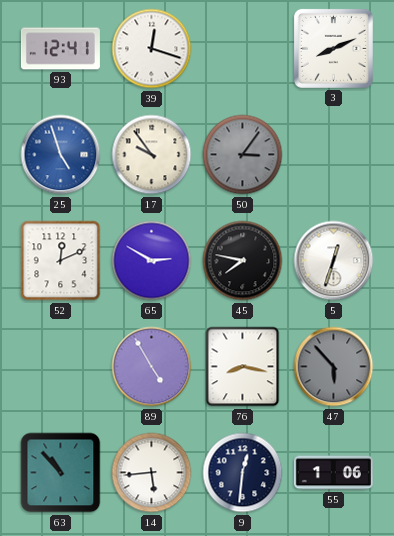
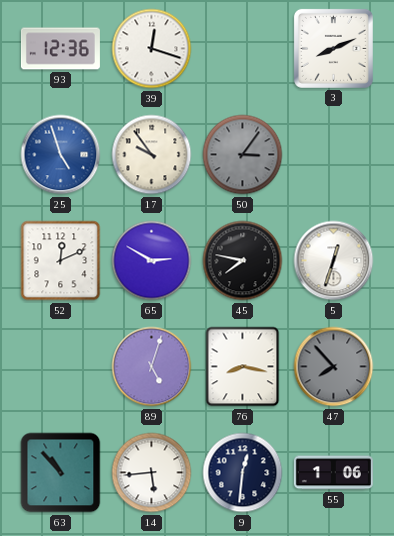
93: 12:41 -> 12:36 (60, 49)
89: 4:55 -> 5:03 (152, 367)
47: 5:53 -> 7:53 (334, 367)
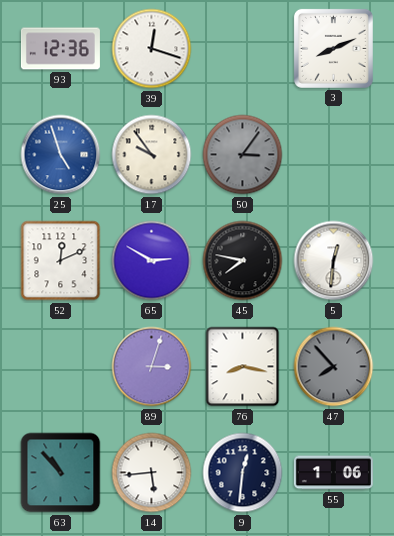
5: 12:33 -> 12:31 (334, 261)
89: 5:03 -> 3:03 (152, 367)
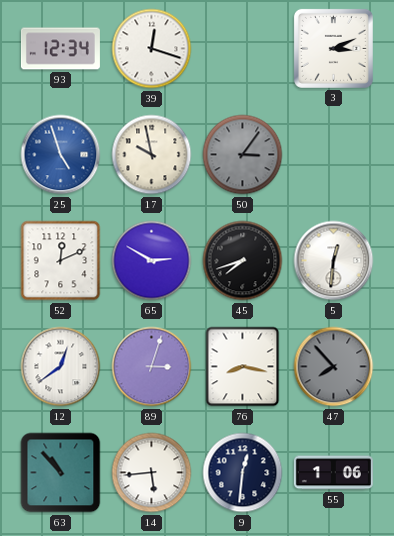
93: 12:36 -> 12:34 (60, 49)
3: 8:11 -> 3:11 (333, 48)
17: 9:54 -> 9:58 (152, 155)
45: 7:47 -> 7:42 (243, 261)
12: none -> 12:39 (61, 367)
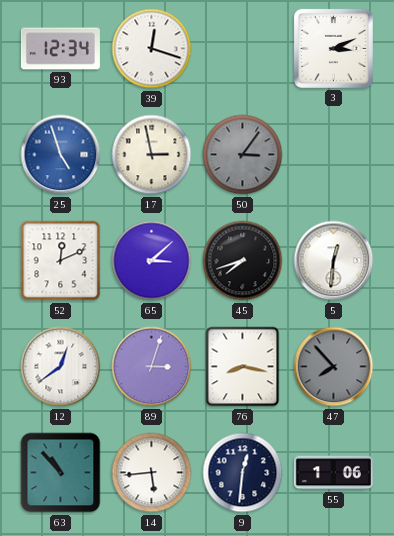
17: 9:58 -> 2:58 (152, 155)
65: 2:50 -> 3:08 (152, 261)
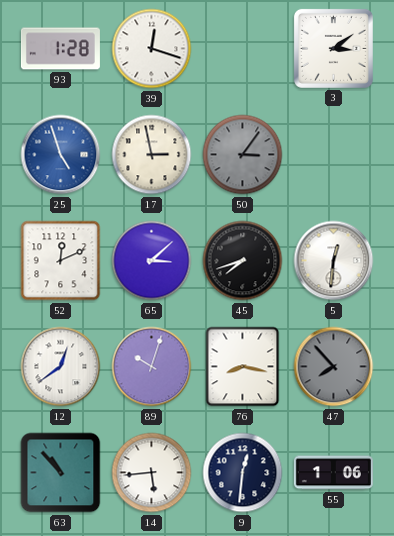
93: 12:34 -> 1:28 (60, 49)
3: 3:11 -> 3:09 (333, 48)
89: 3:03 -> 10:03 (152, 367)
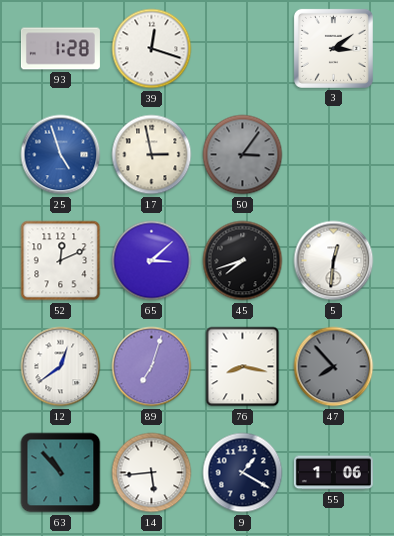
89: 10:03 -> 7:03 (152, 367)
9: 12:31 -> 1:20 (243, 473)
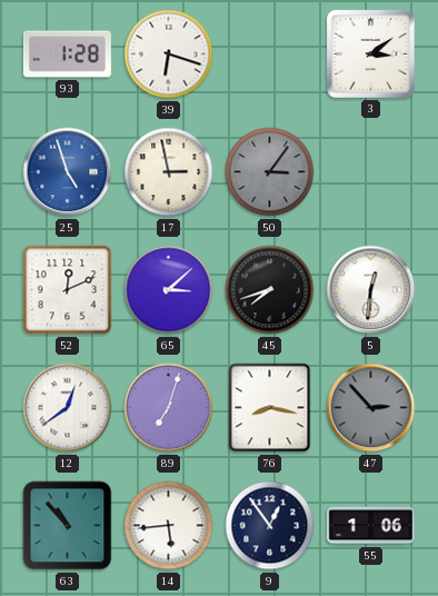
39: 12:18 -> 6:18 (169, 54)
47: 7:53 -> 2:53 (371, 408)
9: 1:20 -> 12:54 (270, 526)
